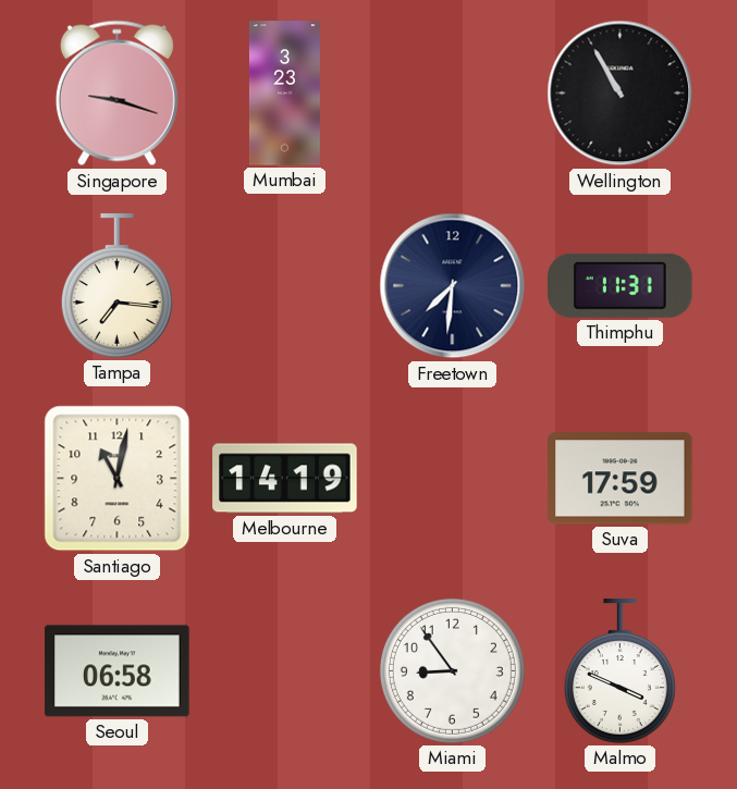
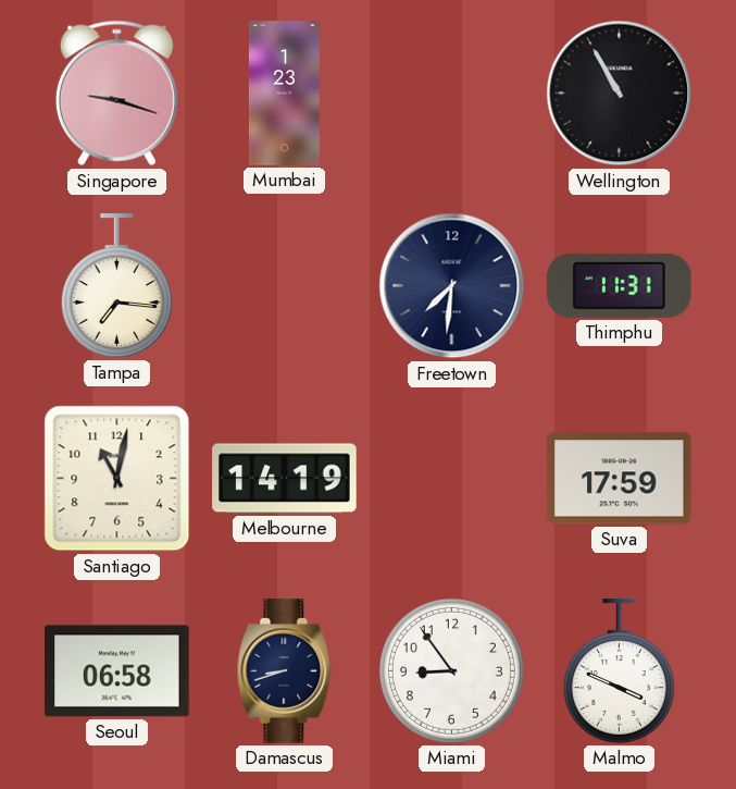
Mumbai: 3:23 -> 1:23 (284, 94)
Damascus: none -> 8:42 (285, 671)
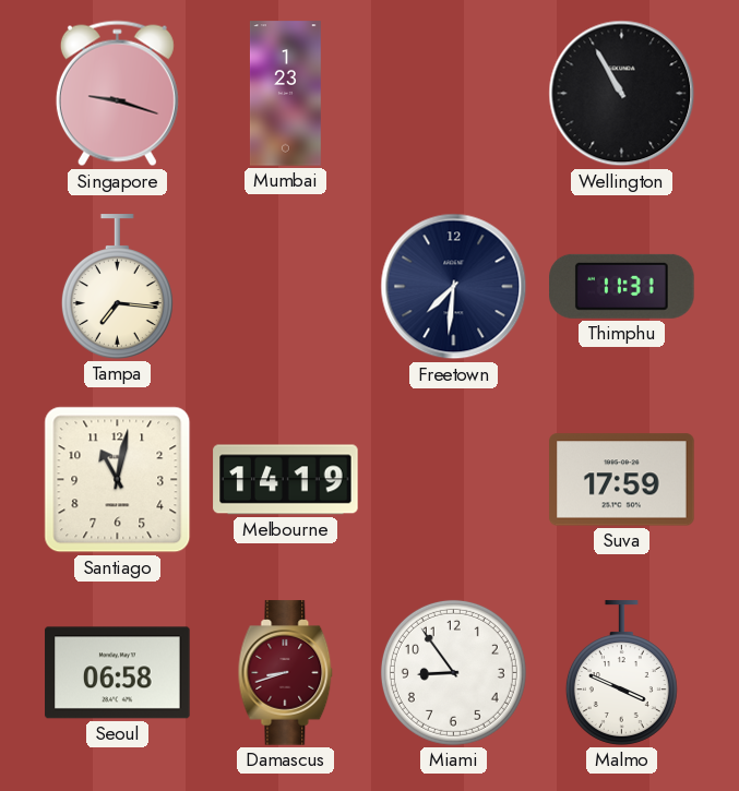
Damascus dial: navy -> burgundy (286, 673)
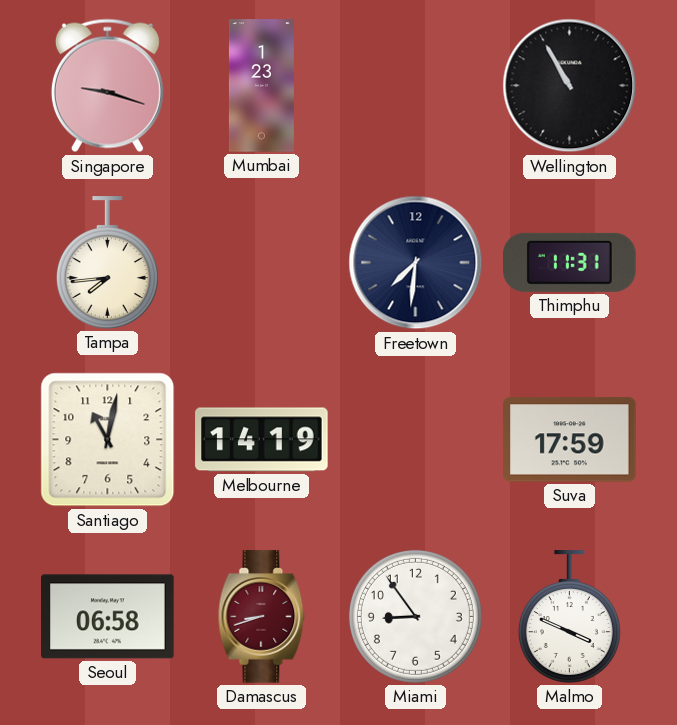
Tampa: 7:16 -> 7:44 (107, 263)
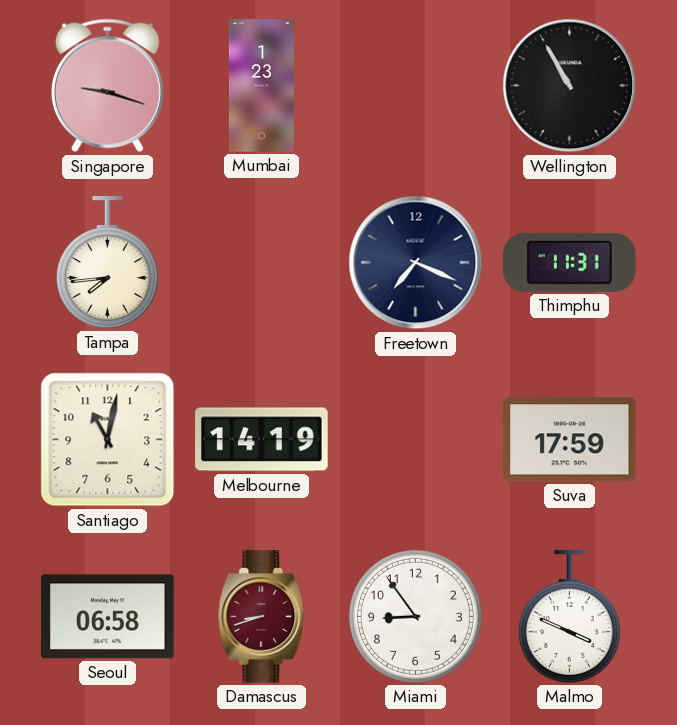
Freetown: 7:31 -> 7:19 (416, 263)
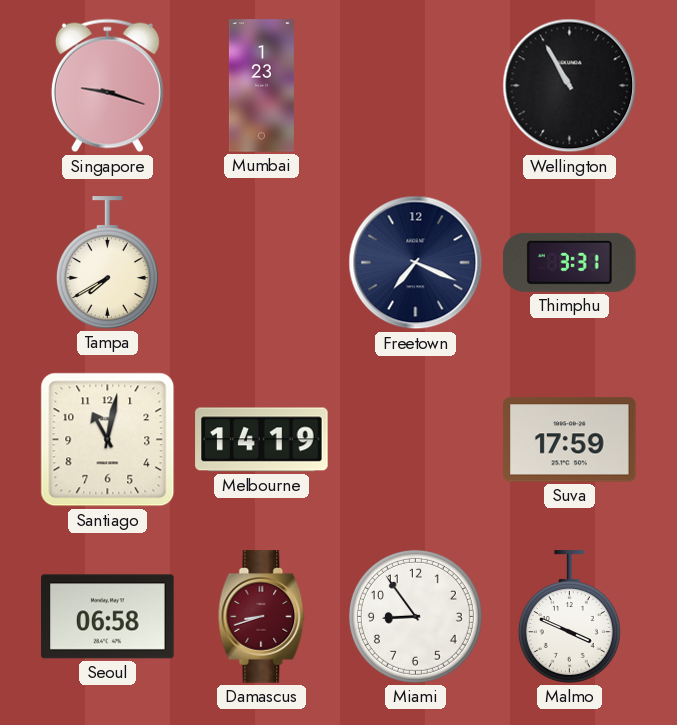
Tampa: 7:44 -> 7:40 (107, 263)
Thimphu: 11:31 -> 3:31 (570, 262)
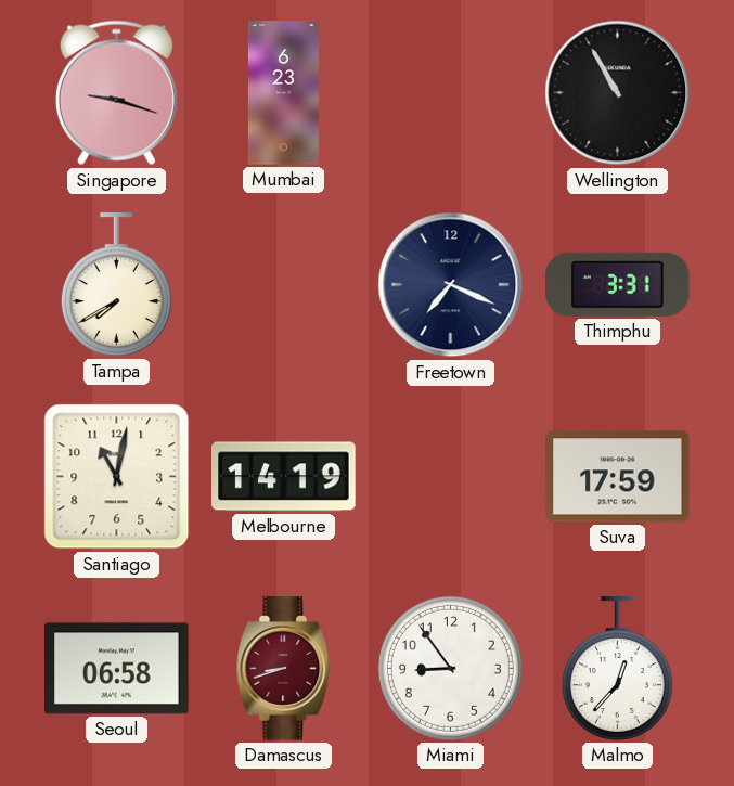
Mumbai: 1:23 -> 6:23 (283, 93)
Malmo: 3:49 -> 12:37 (617, 669)
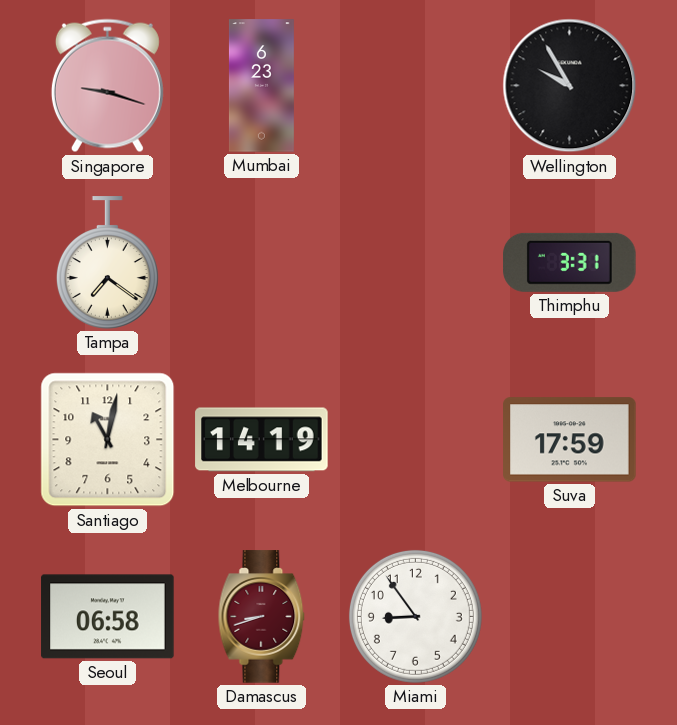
Wellington: 10:55 -> 9:55 (570, 86)
Tampa: 7:40 -> 7:21 (107, 263)
Freetown: 7:19 -> none (451, 285)
Malmo: 12:37 -> none (617, 669)
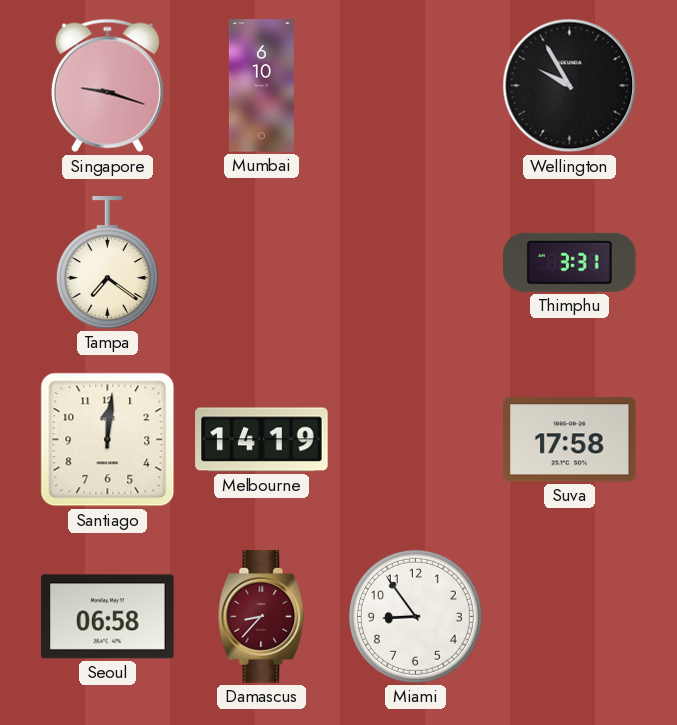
Mumbai: 6:23 -> 6:10 (261, 86)
Santiago: 11:02 -> 12:01 (108, 440)
Suva: 17:59 -> 17:58 (570, 440)
Damascus: 8:42 -> 8:37 (262, 617)
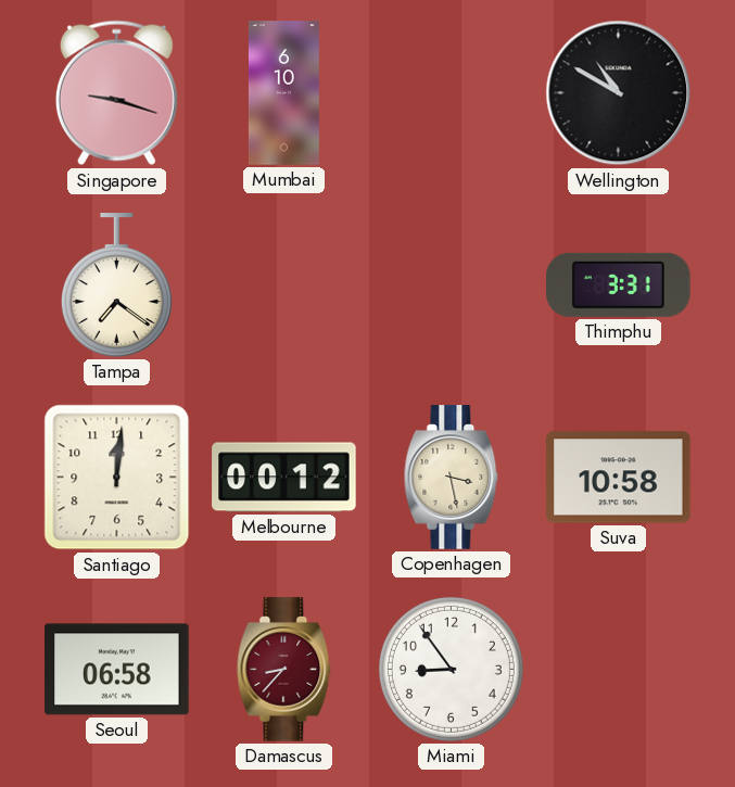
Wellington: 9:55 -> 10:50 (619, 93)
Melbourne: 14:19 -> 00:12 (284, 478)
Copenhagen: none -> 3:28 (452, 478)
Suva: 17:58 -> 10:58 (619, 478)
